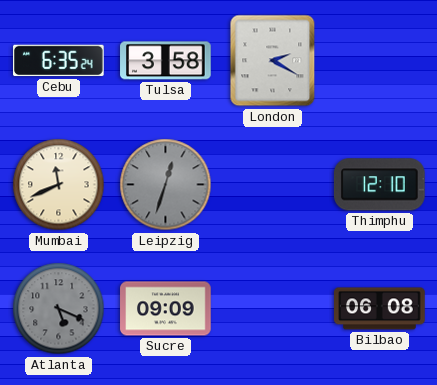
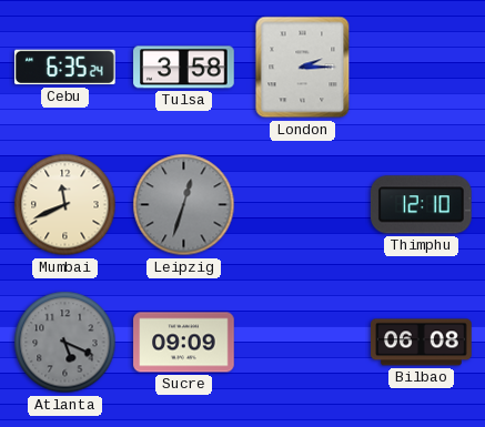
London: 2:20 -> 2:15 (303, 68)
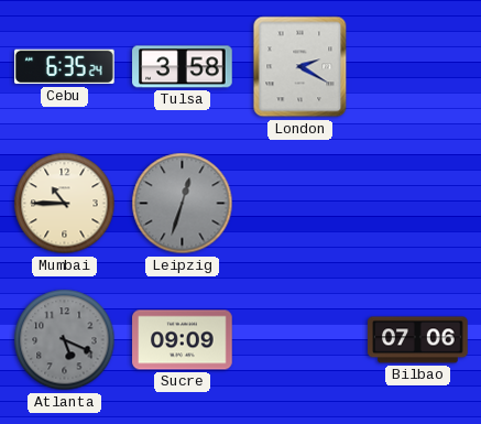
London: 2:15 -> 2:20 (300, 67)
Mumbai: 11:41 -> 10:45 (65, 204)
Thimphu: 12:10 -> none (421, 205)
Bilbao: 06:08 -> 07:06 (418, 340)
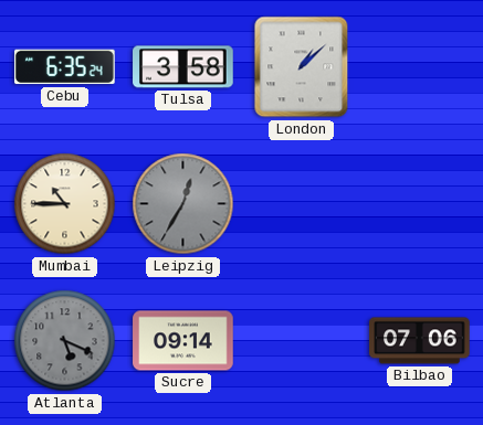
London: 2:20 -> 1:08 (302, 67)
Leipzig: 12:33 -> 12:35 (183, 204)
Sucre: 09:09 -> 09:14 (183, 341)
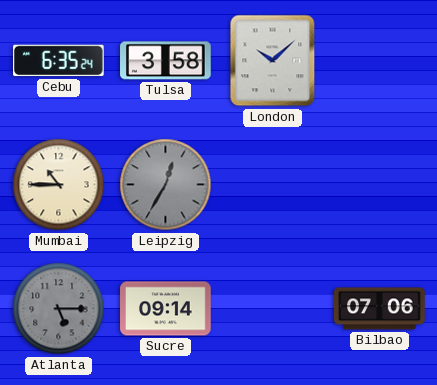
London: 1:08 -> 10:08 (273, 61)
Atlanta: 5:19 -> 5:15 (59, 309)
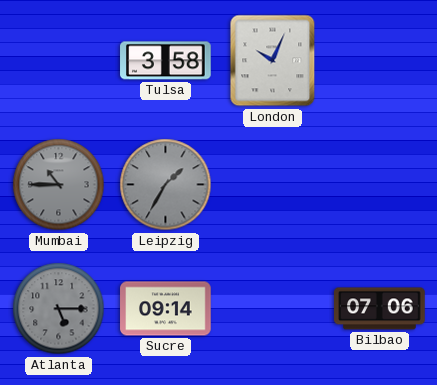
Cebu: 6:35 -> none (59, 61)
London: 10:08 -> 10:04 (273, 61)
Mumbai dial: cream -> grey (59, 185)
Leipzig: 12:35 -> 1:35 (166, 185)
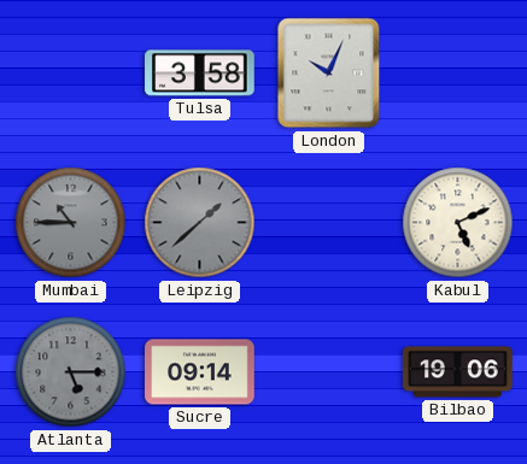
Leipzig: 1:35 -> 1:38 (200, 223)
Kabul: none -> 5:11 (458, 223)
Bilbao: 07:06 -> 19:06 (458, 372)
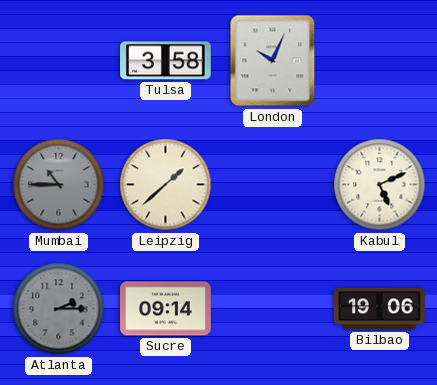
Leipzig dial: grey -> cream (166, 185)
Atlanta: 5:15 -> 2:15 (59, 309)
